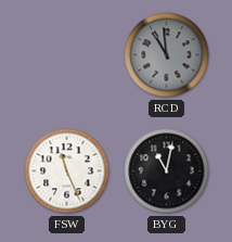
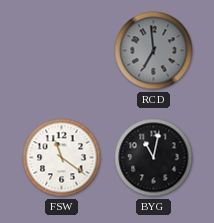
RCD: 10:59 -> 6:59 (154, 51)
FSW: 11:26 -> 11:21 (62, 158)
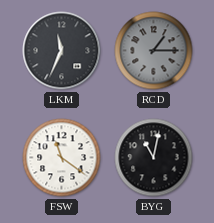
LKM: none -> 11:34 (62, 51)
RCD: 6:59 -> 1:15 (154, 51)
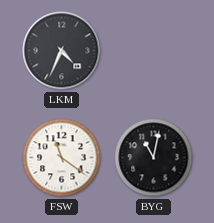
LKM: 11:34 -> 4:34 (62, 51)
RCD: 1:15 -> none (154, 51)
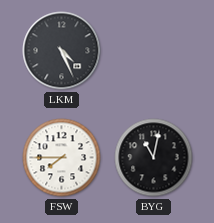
LKM: 4:34 -> 4:26 (62, 51)
FSW: 11:21 -> 7:45 (62, 158)
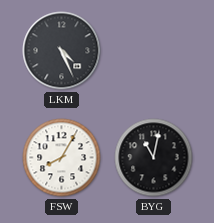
FSW: 7:45 -> 8:05 (62, 158)
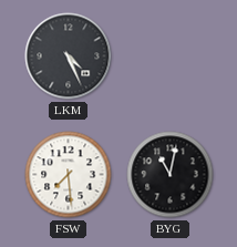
FSW: 8:05 -> 7:29 (69, 175)
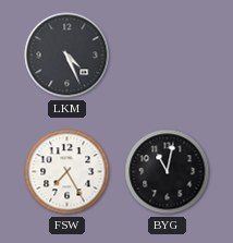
FSW: 7:29 -> 7:25 (68, 172)
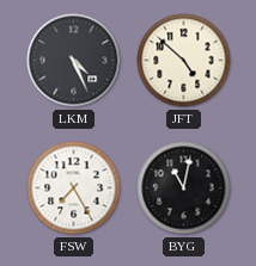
JFT: none -> 4:52 (184, 61)
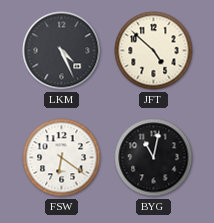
FSW: 7:25 -> 6:21 (62, 158)
